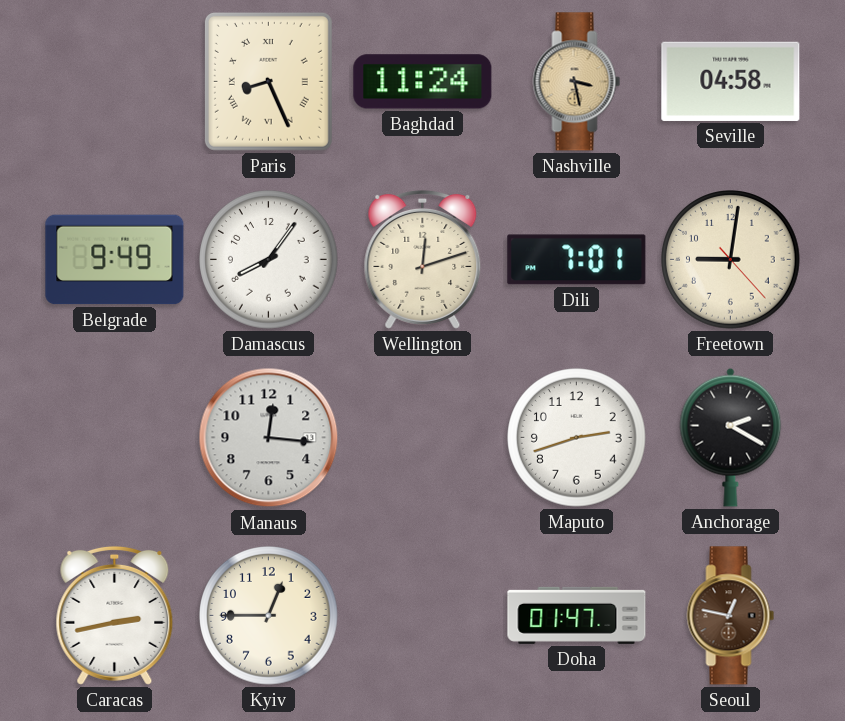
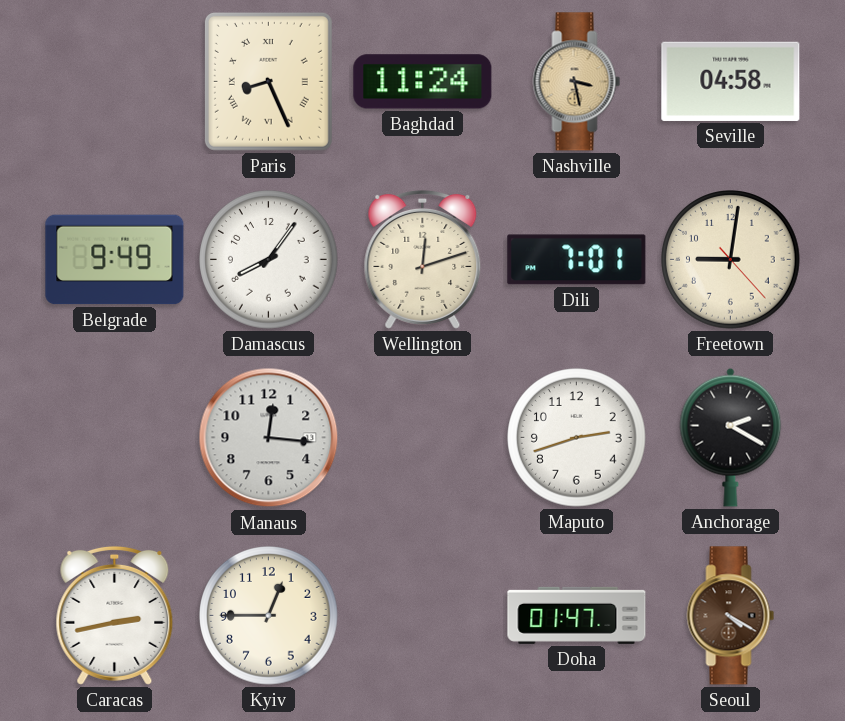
Seoul: 12:47 -> 4:20 (731, 616)
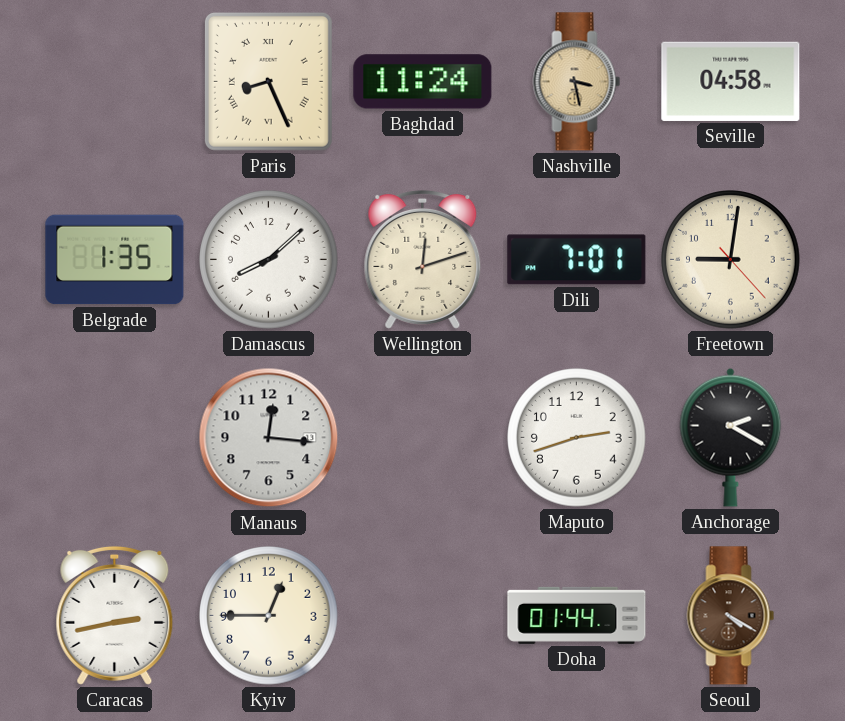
Belgrade: 9:49 -> 1:35 (115, 260)
Damascus: 8:06 -> 8:08 (269, 260)
Doha: 01:47 -> 01:44 (577, 615)
